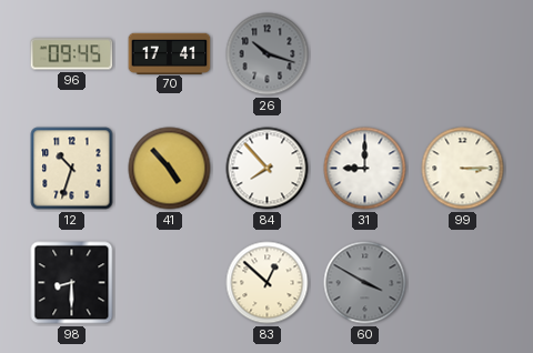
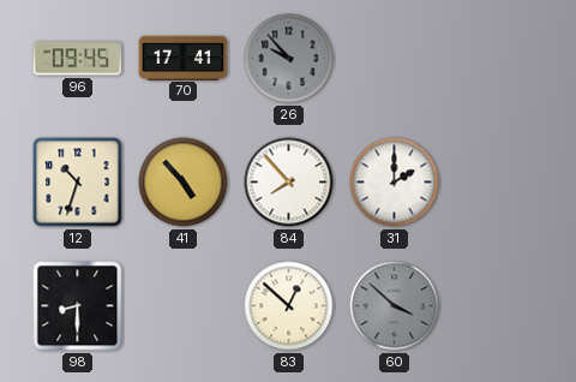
26: 10:18 -> 9:53 (289, 59)
31: 9:00 -> 2:00 (395, 183)
99: 3:15 -> none (463, 169)
60: 3:50 -> 3:52 (395, 306)
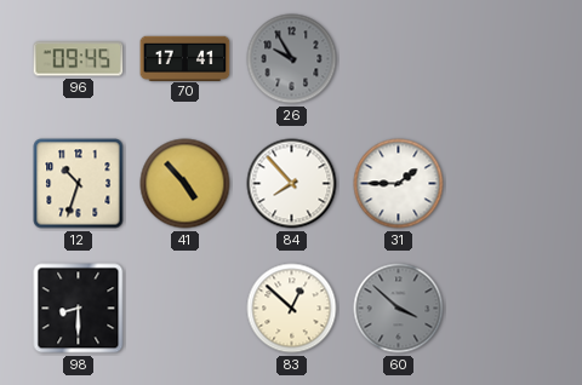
26: 9:53 -> 9:55 (292, 59)
31: 2:00 -> 1:45 (399, 184)
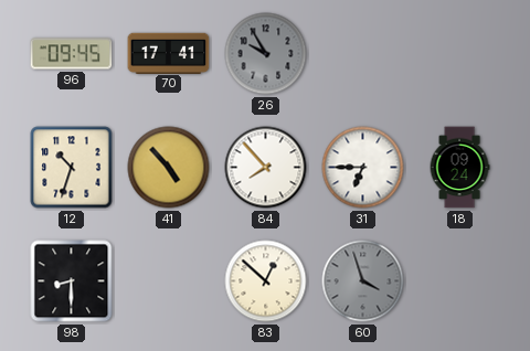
31: 1:45 -> 6:45 (363, 168)
18: none -> 09:24 (459, 168)
60: 3:52 -> 3:57 (363, 281)
